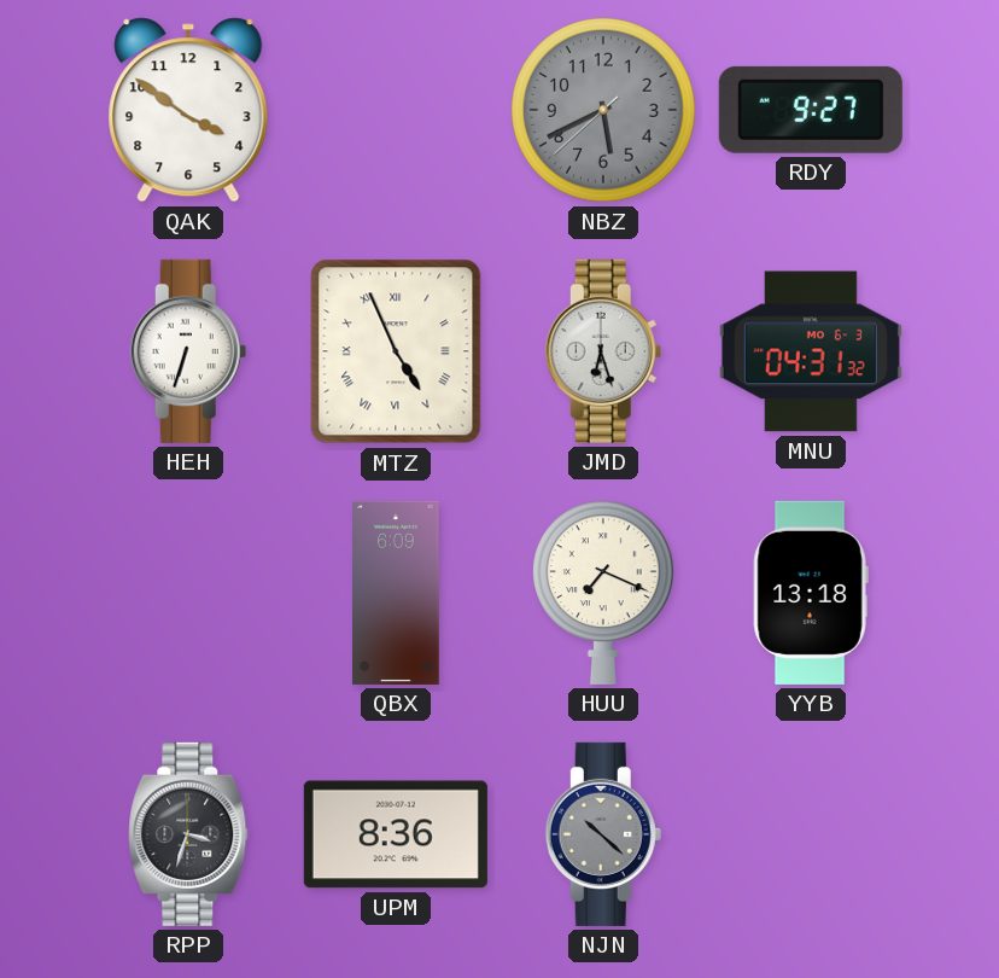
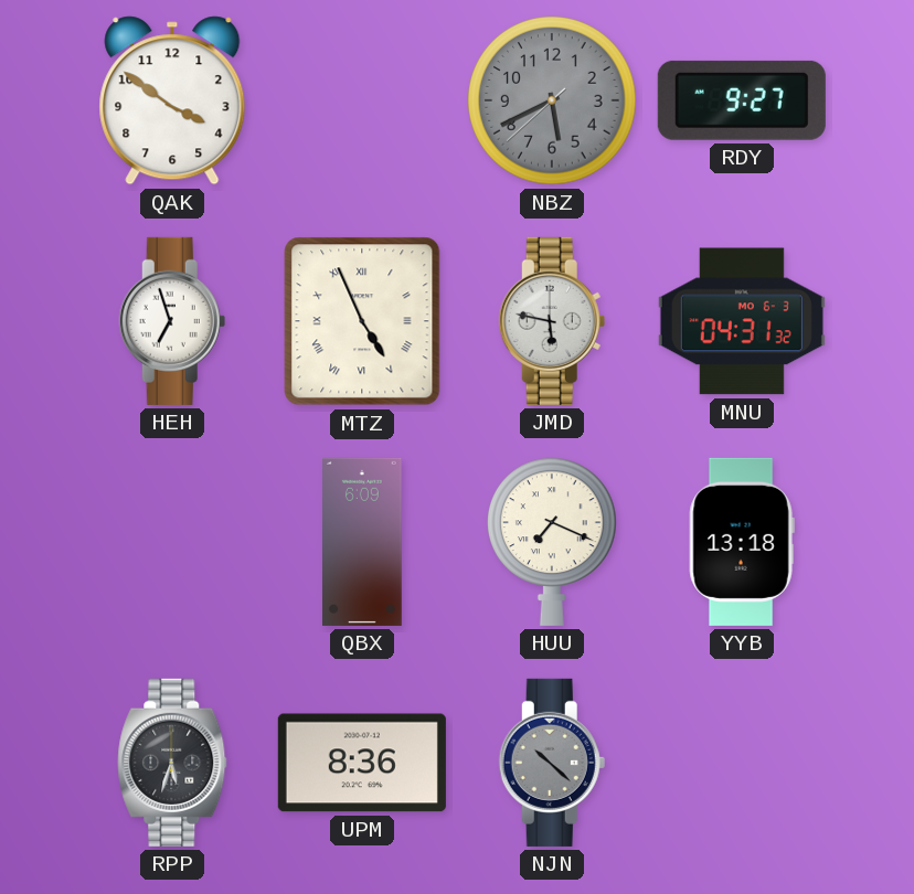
HEH: 6:33 -> 6:57 (172, 321)
JMD: 6:27 -> 5:47 (552, 321)
RPP: 3:33 -> 5:33 (172, 763)
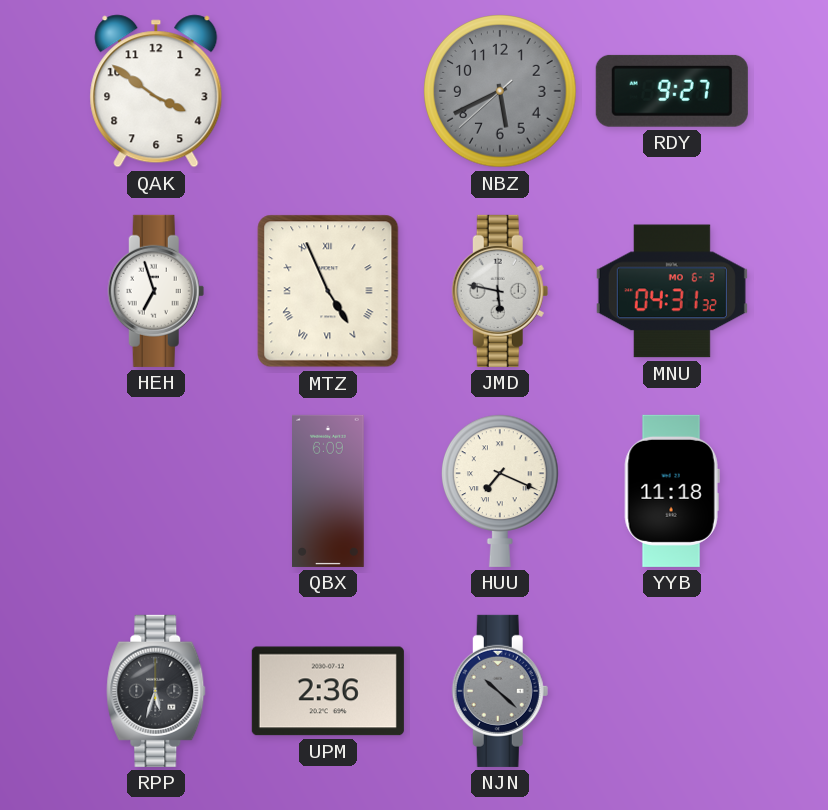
YYB: 13:18 -> 11:18 (672, 491)
UPM: 8:36 -> 2:36 (328, 691)
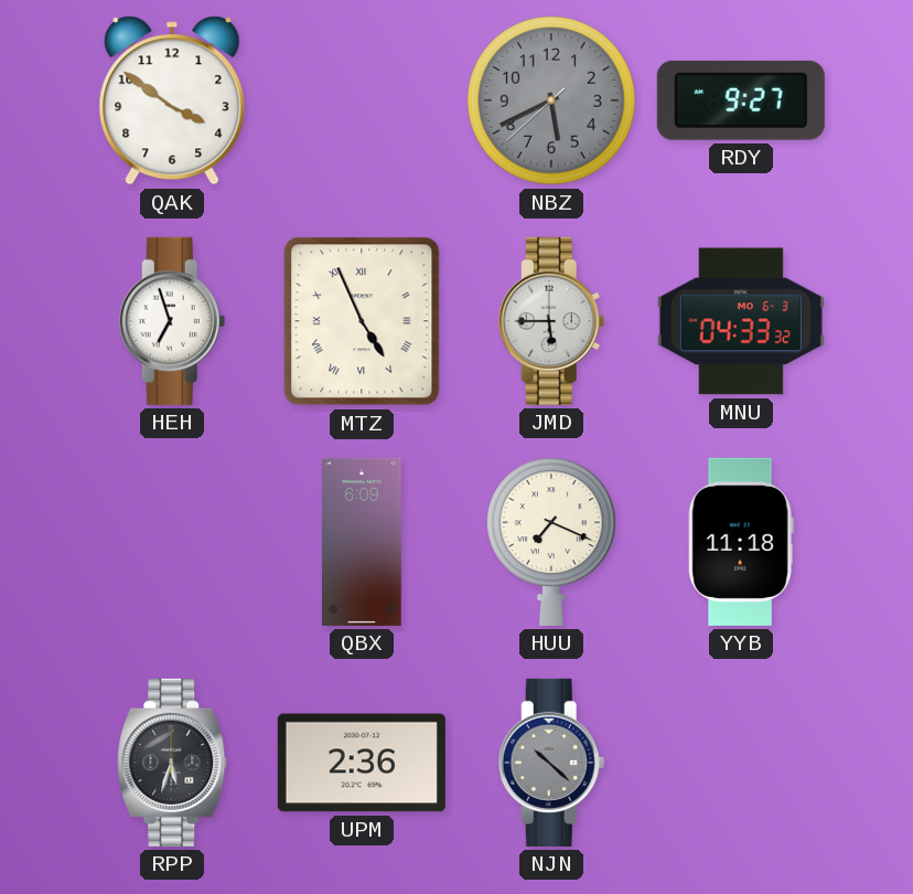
JMD: 5:47 -> 5:45 (551, 321)
MNU: 04:31 -> 04:33 (741, 321)
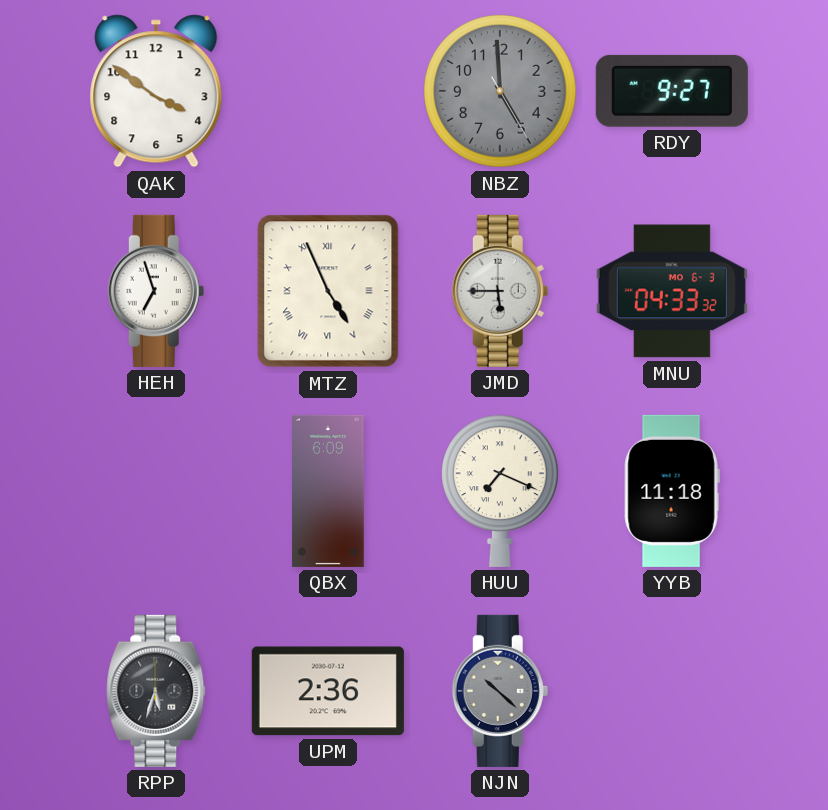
NBZ: 5:40 -> 4:59 (500, 91)
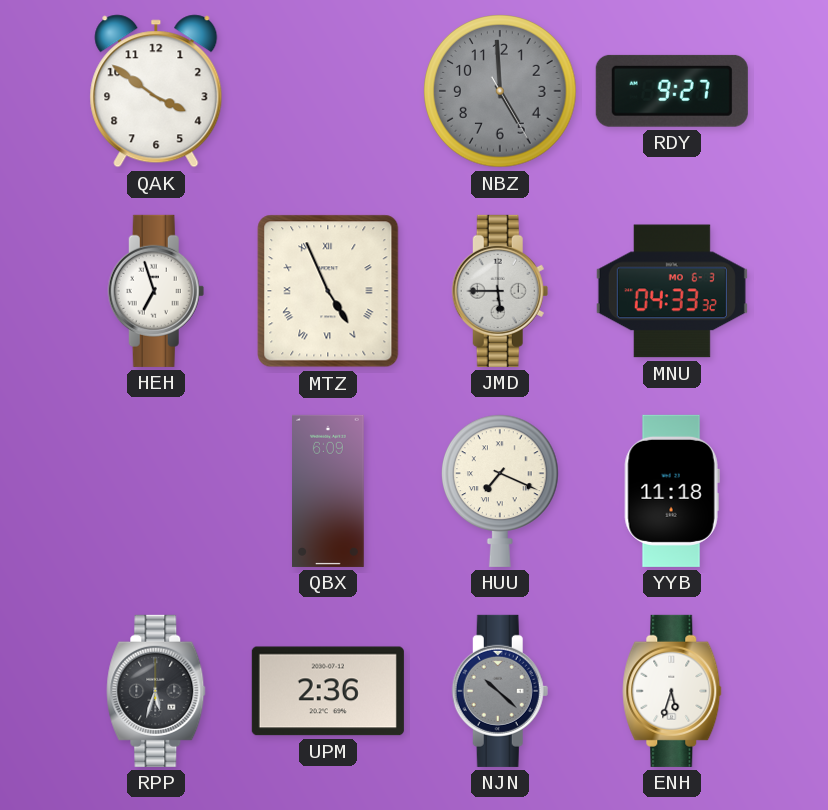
ENH: none -> 5:33 (672, 691)
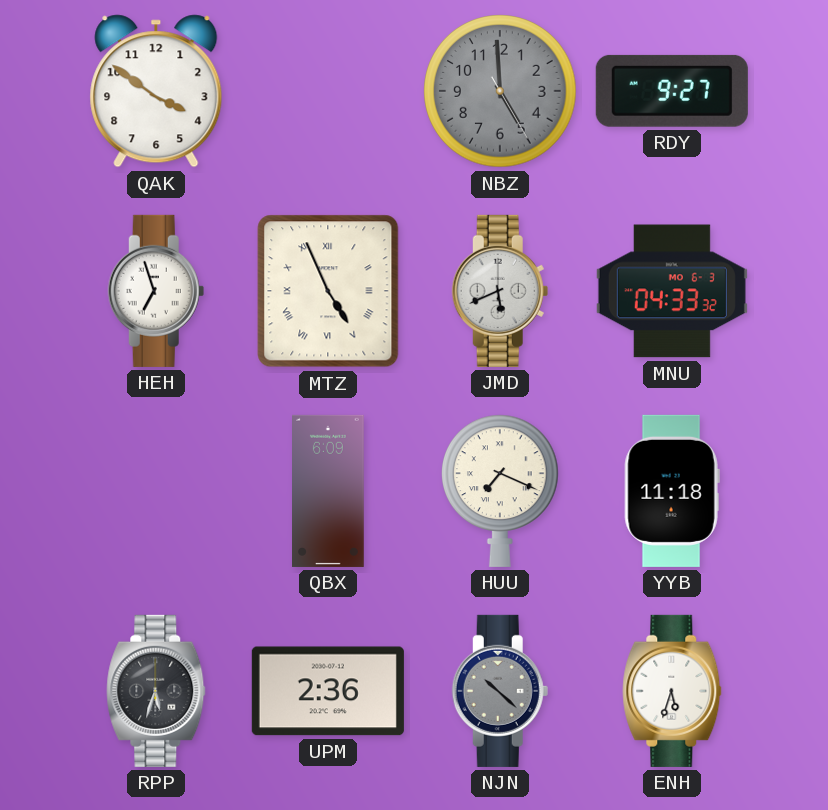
JMD: 5:45 -> 5:41 (500, 291)
